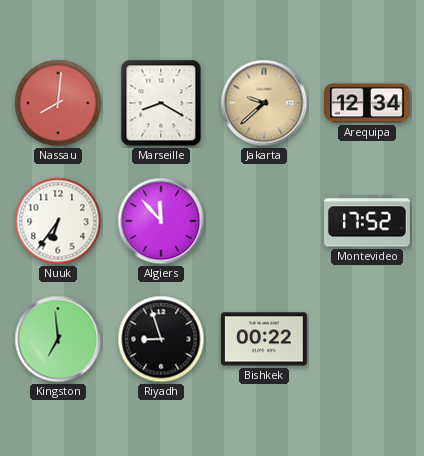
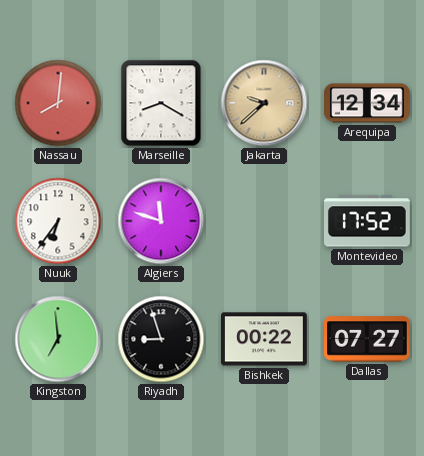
Algiers: 11:53 -> 11:48 (161, 221)
Dallas: none -> 07:27 (368, 339)
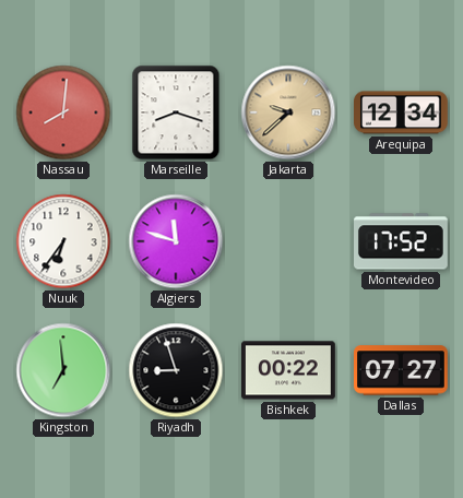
Marseille: 8:20 -> 8:18 (176, 112)
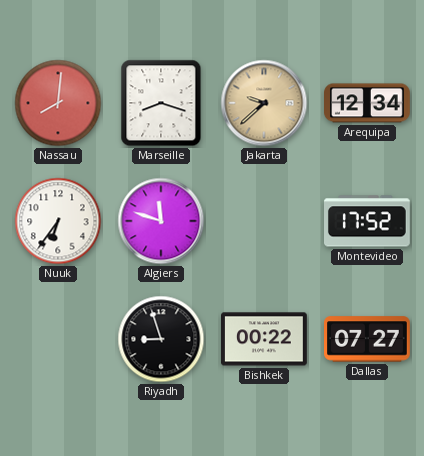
Kingston: 6:59 -> none (63, 370)
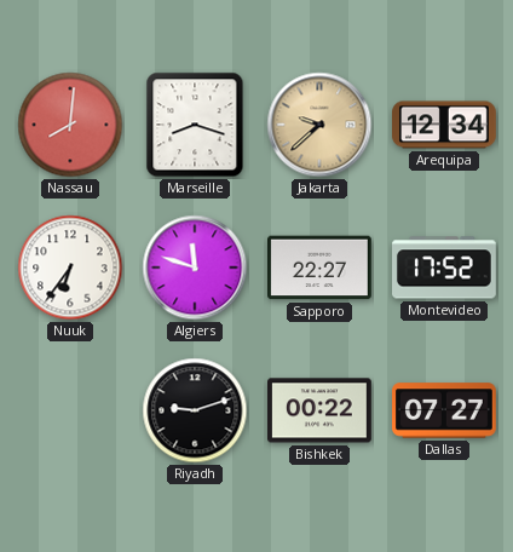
Sapporo: none -> 22:27 (321, 268)
Riyadh: 8:57 -> 9:12 (195, 410)
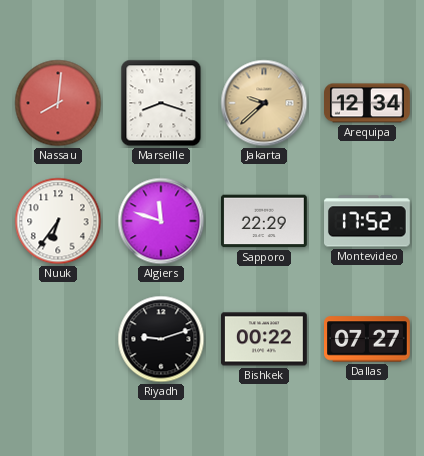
Sapporo: 22:27 -> 22:29 (265, 221)
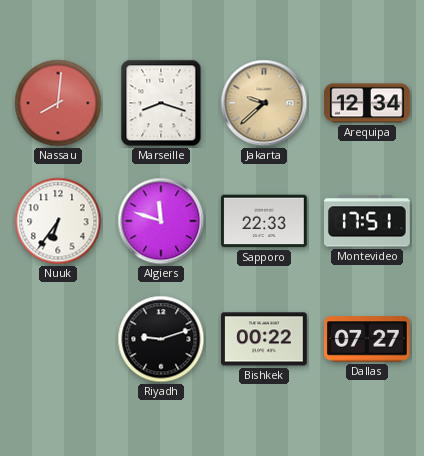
Sapporo: 22:29 -> 22:33 (265, 221)
Montevideo: 17:52 -> 17:51 (368, 221)
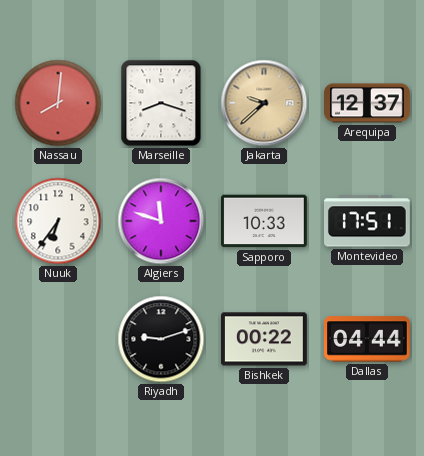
Arequipa: 12:34 -> 12:37 (368, 103)
Sapporo: 22:33 -> 10:33 (265, 221)
Dallas: 07:27 -> 04:44 (368, 339)
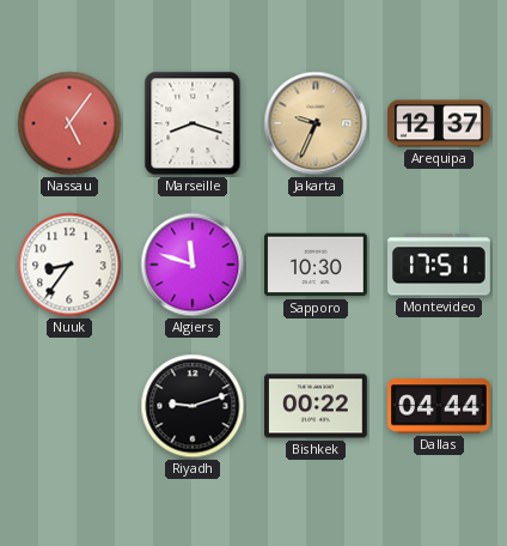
Nassau: 8:01 -> 5:06 (69, 123)
Jakarta: 9:38 -> 9:34 (316, 123)
Nuuk: 6:36 -> 8:36 (69, 265)
Sapporo: 10:33 -> 10:30 (317, 265)
